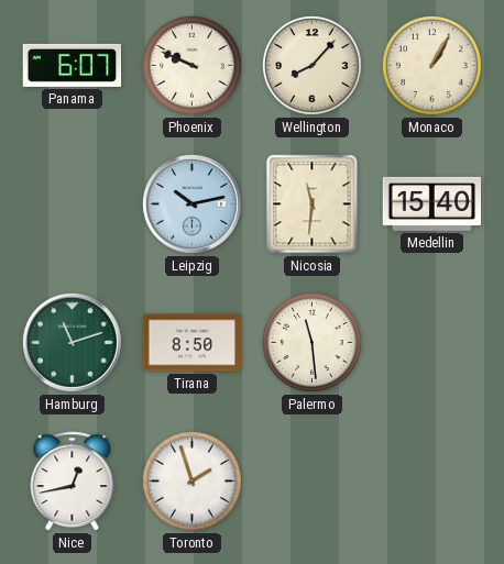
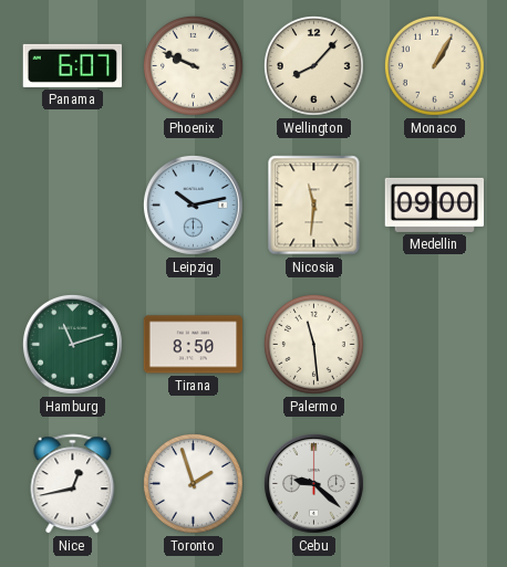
Medellin: 15:40 -> 09:00 (435, 204)
Cebu: none -> 9:22 (313, 483)
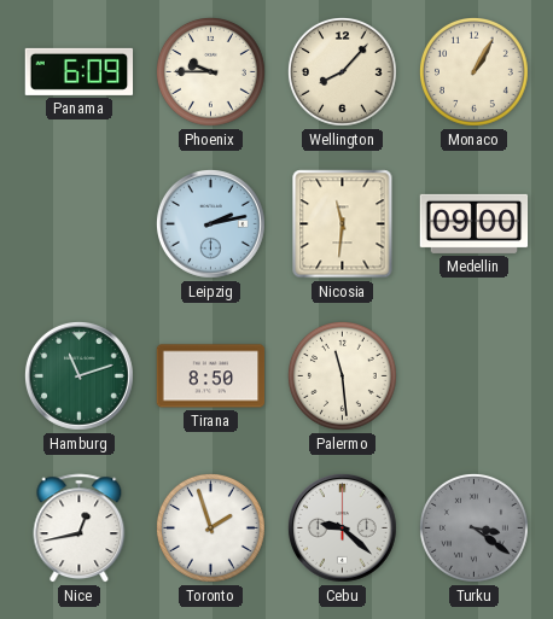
Panama: 6:07 -> 6:09 (80, 71)
Phoenix: 9:49 -> 9:45 (210, 71)
Leipzig: 10:13 -> 2:13 (210, 223)
Turku: none -> 3:21 (473, 527)
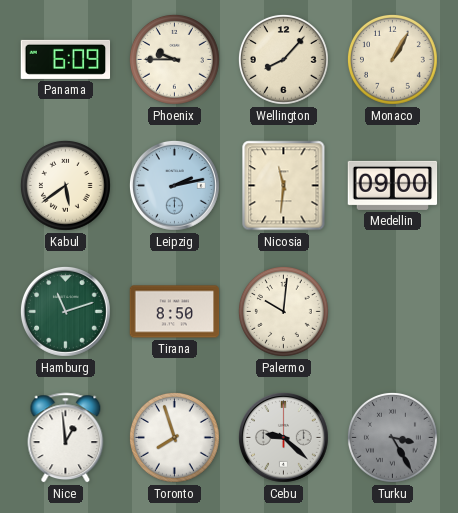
Kabul: none -> 5:39 (65, 185)
Palermo: 11:29 -> 10:01 (283, 311)
Nice: 12:43 -> 12:59 (66, 438)
Toronto: 1:57 -> 7:57 (174, 437)
Turku: 3:21 -> 3:25 (392, 437)
